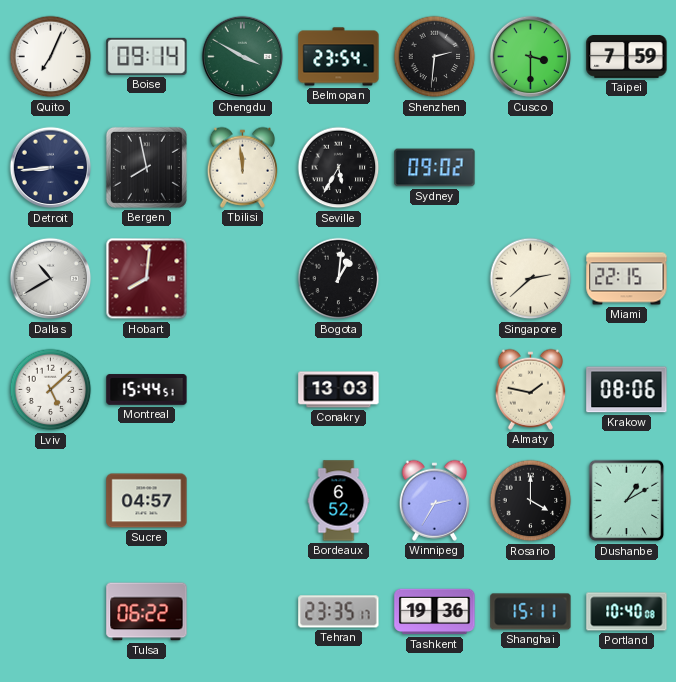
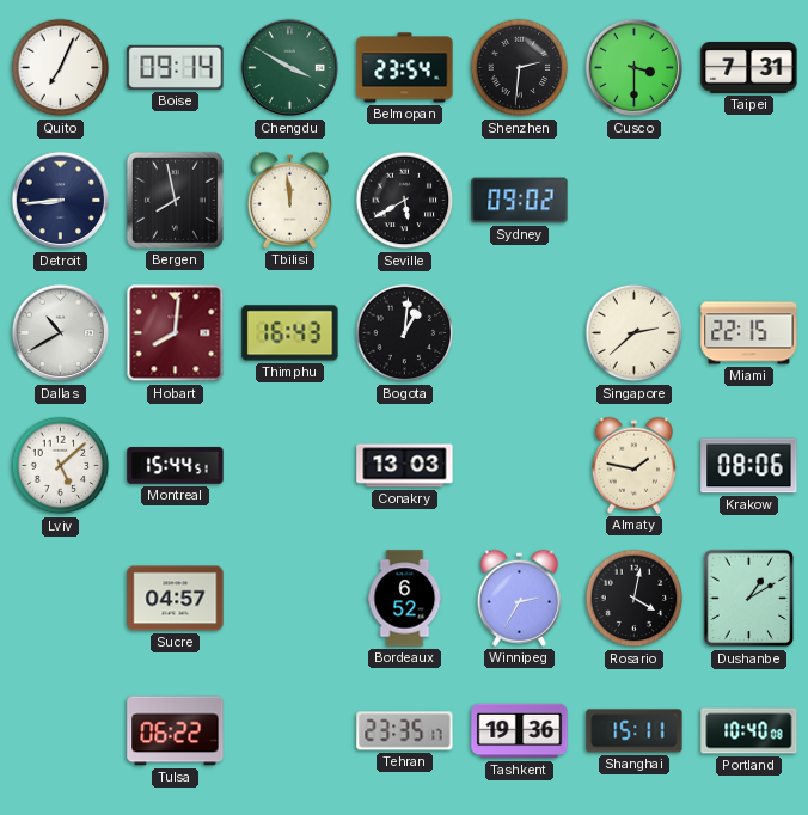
Taipei: 7:59 -> 7:31 (749, 68)
Seville: 5:35 -> 5:40 (405, 201)
Thimphu: none -> 16:43 (290, 333)
Rosario: 4:00 -> 4:02 (635, 599)
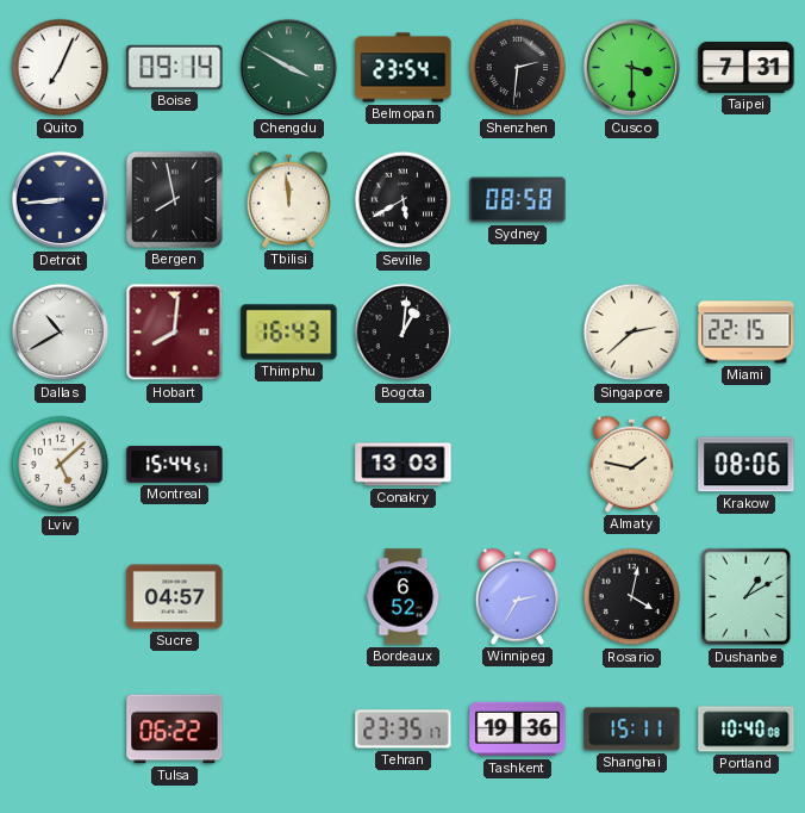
Sydney: 09:02 -> 08:58 (518, 200)
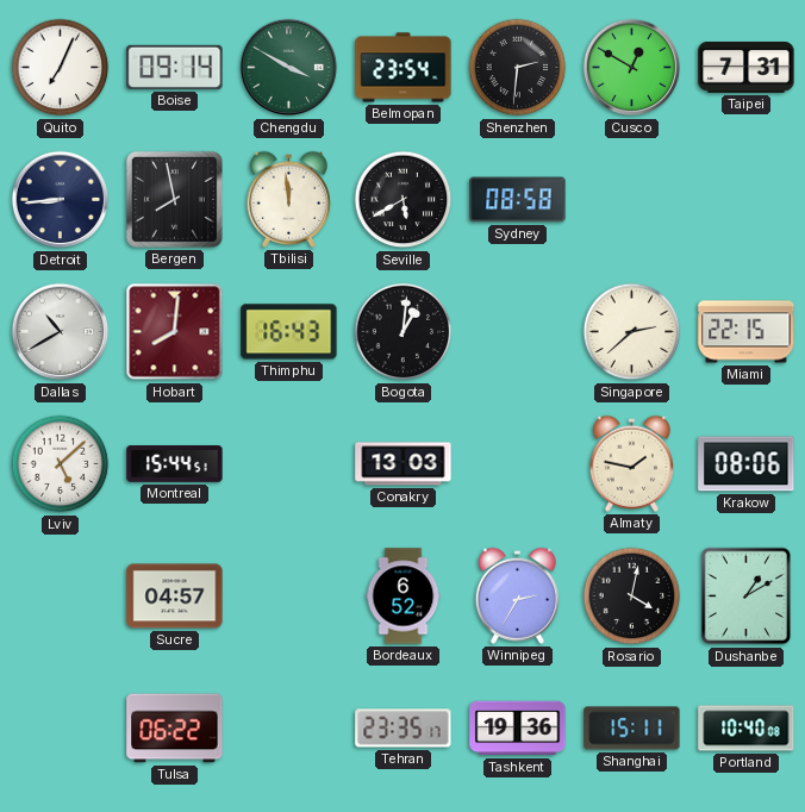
Cusco: 3:30 -> 12:50 (632, 68)
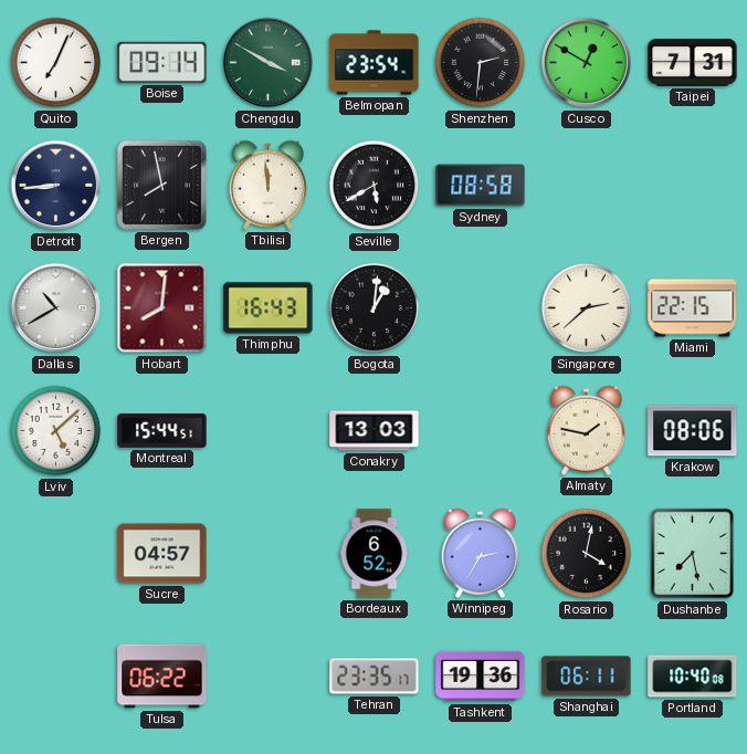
Dushanbe: 1:10 -> 7:28 (693, 554)
Shanghai: 15:11 -> 06:11 (587, 677)
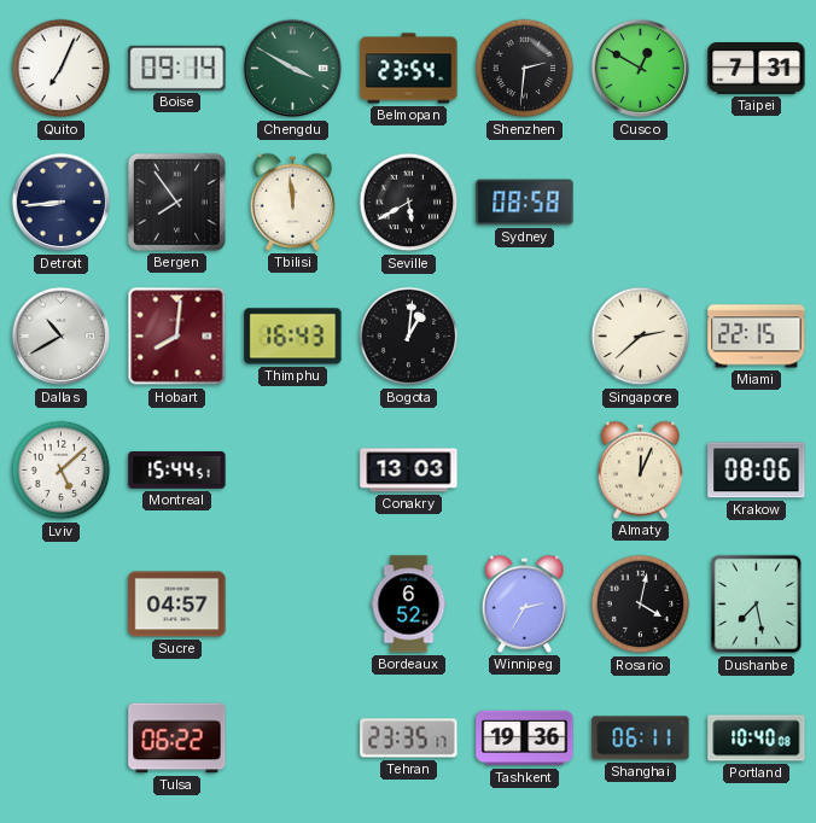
Bergen: 7:58 -> 7:54 (176, 202)
Almaty: 1:47 -> 12:04 (640, 469)
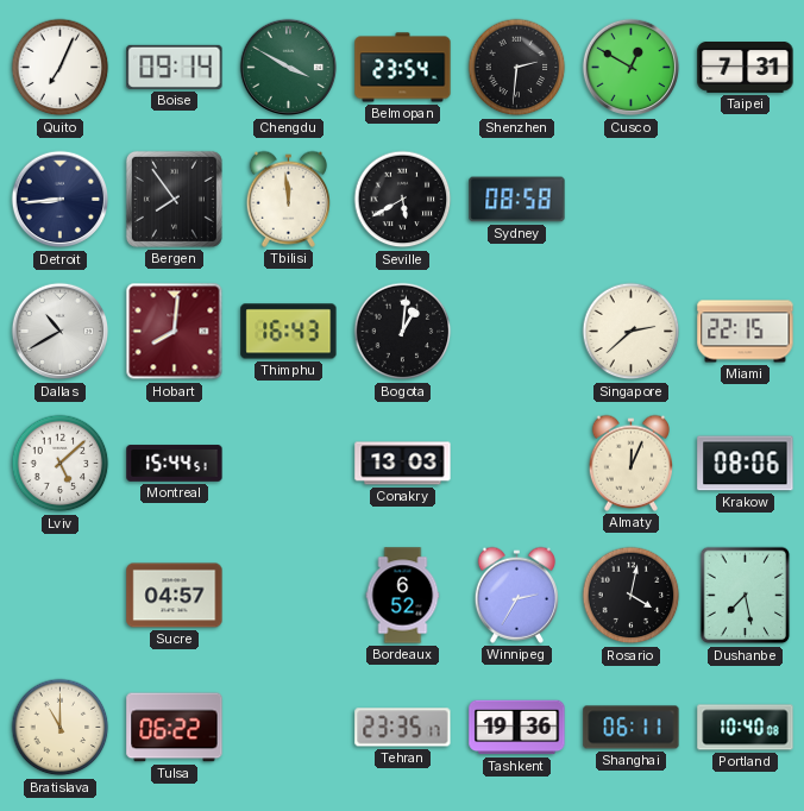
Bratislava: none -> 11:00 (61, 728)
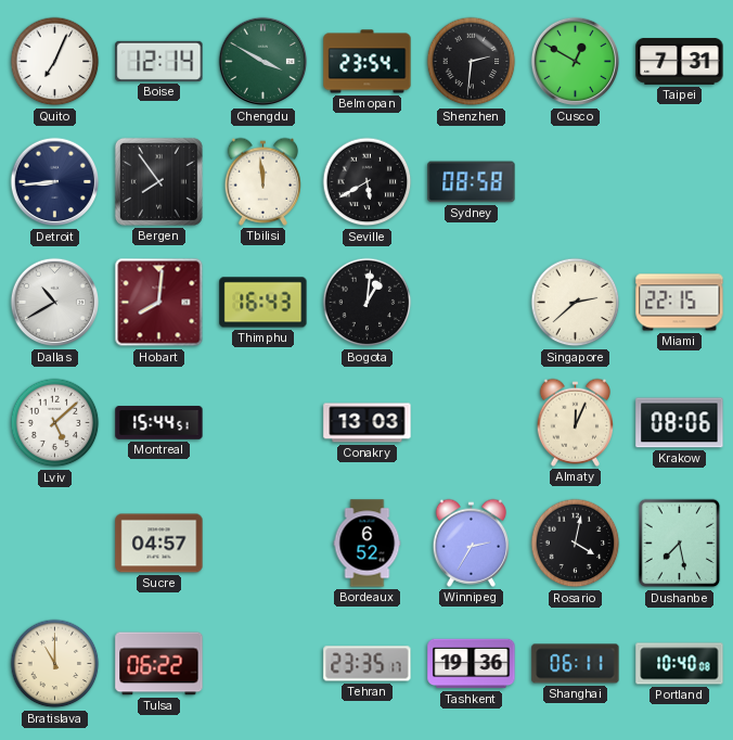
Boise: 09:14 -> 12:14 (159, 61)
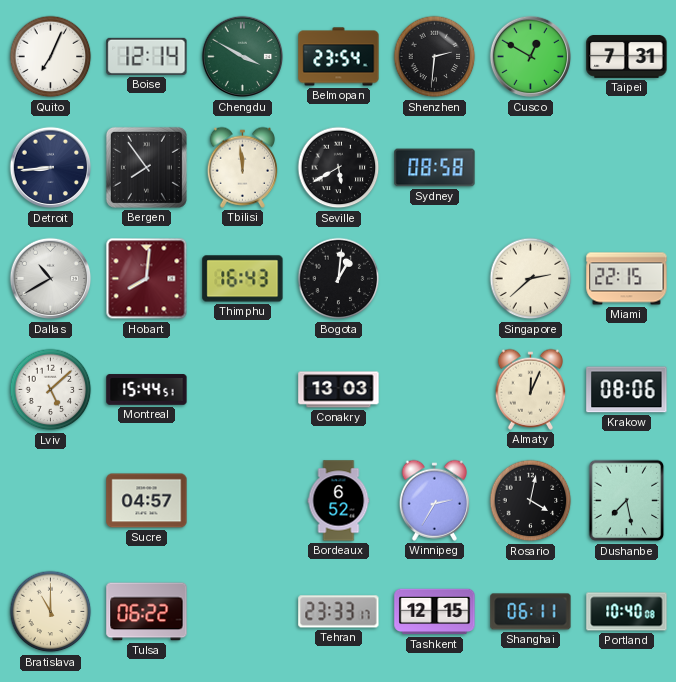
Tehran: 23:35 -> 23:33 (339, 612)
Tashkent: 19:36 -> 12:15 (435, 612)
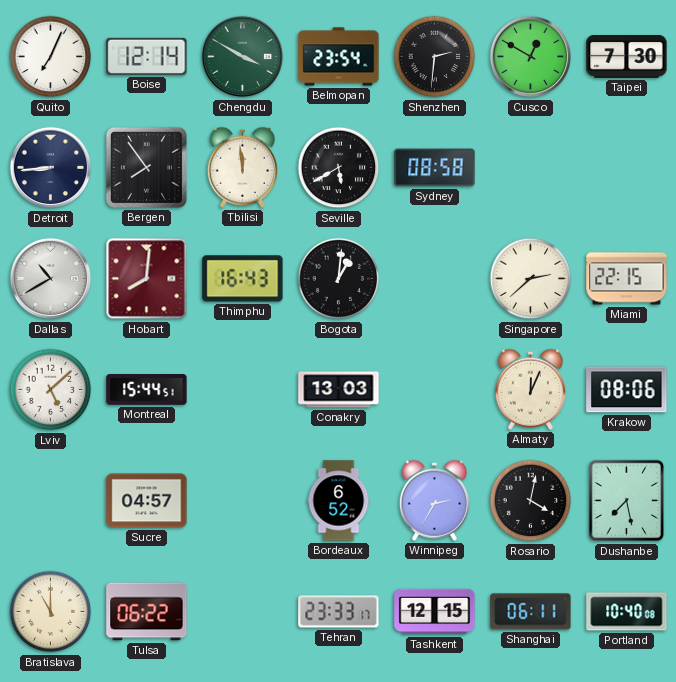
Taipei: 7:31 -> 7:30 (627, 57)
